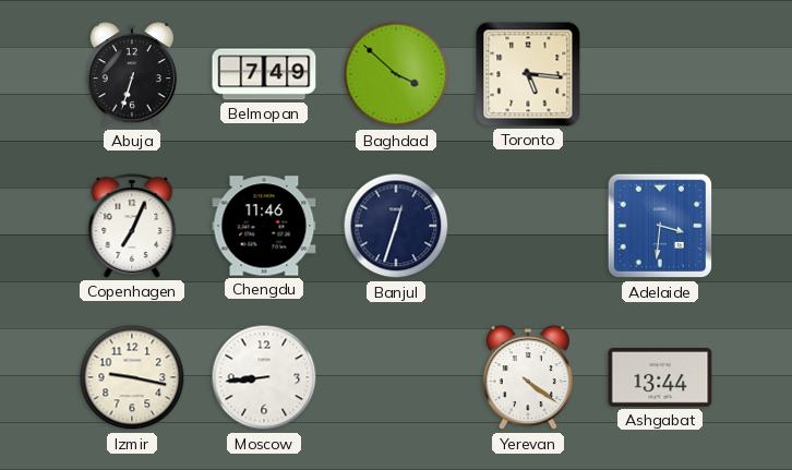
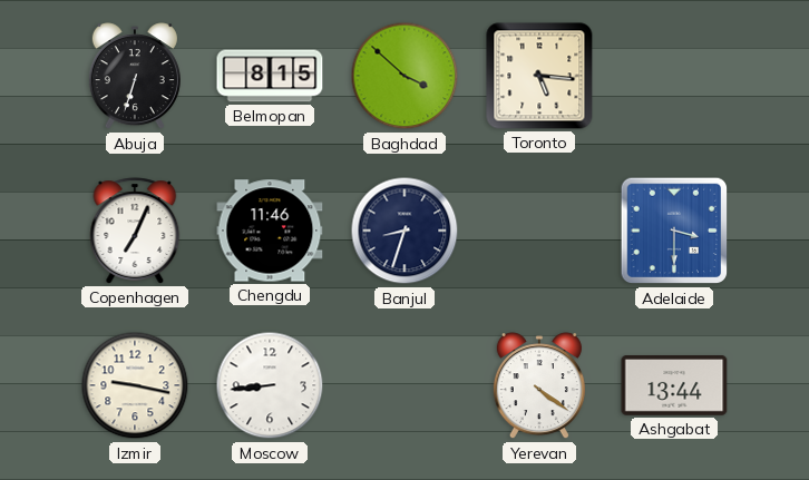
Belmopan: 7:49 -> 8:15 (270, 76)
Banjul: 12:33 -> 8:33 (405, 231)
Adelaide: 3:31 -> 3:30 (674, 231)
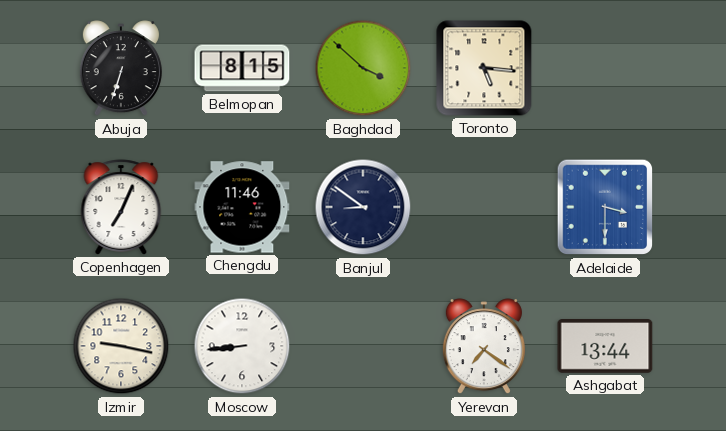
Banjul: 8:33 -> 8:51 (363, 207)
Yerevan: 4:21 -> 7:21 (484, 347)
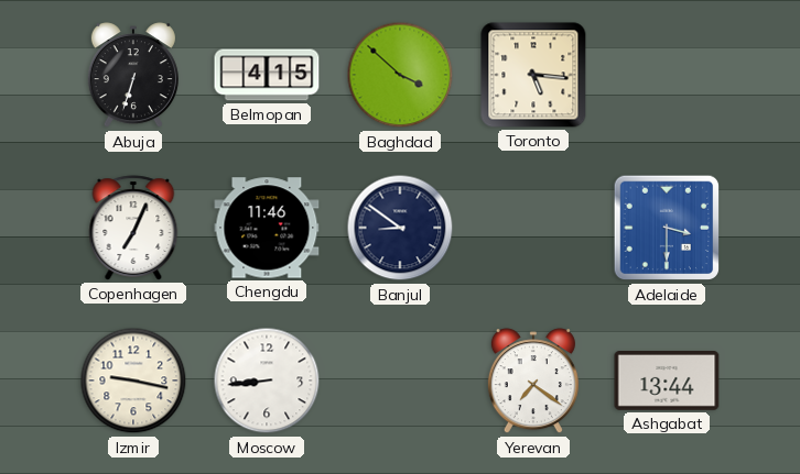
Belmopan: 8:15 -> 4:15 (267, 75)
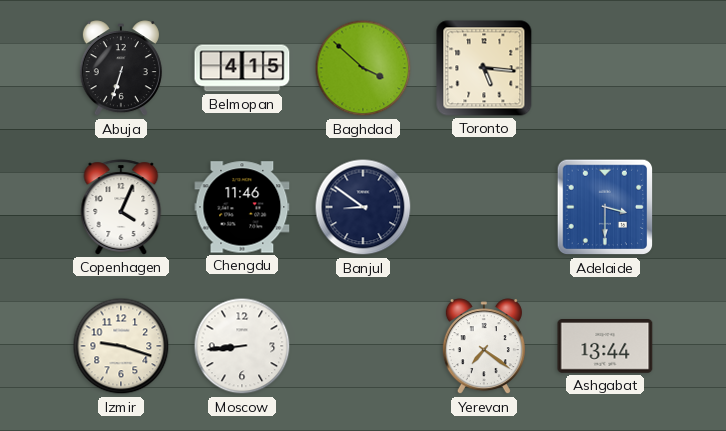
Copenhagen: 7:04 -> 4:04 (121, 207)
Izmir: 9:17 -> 9:18 (121, 346)
